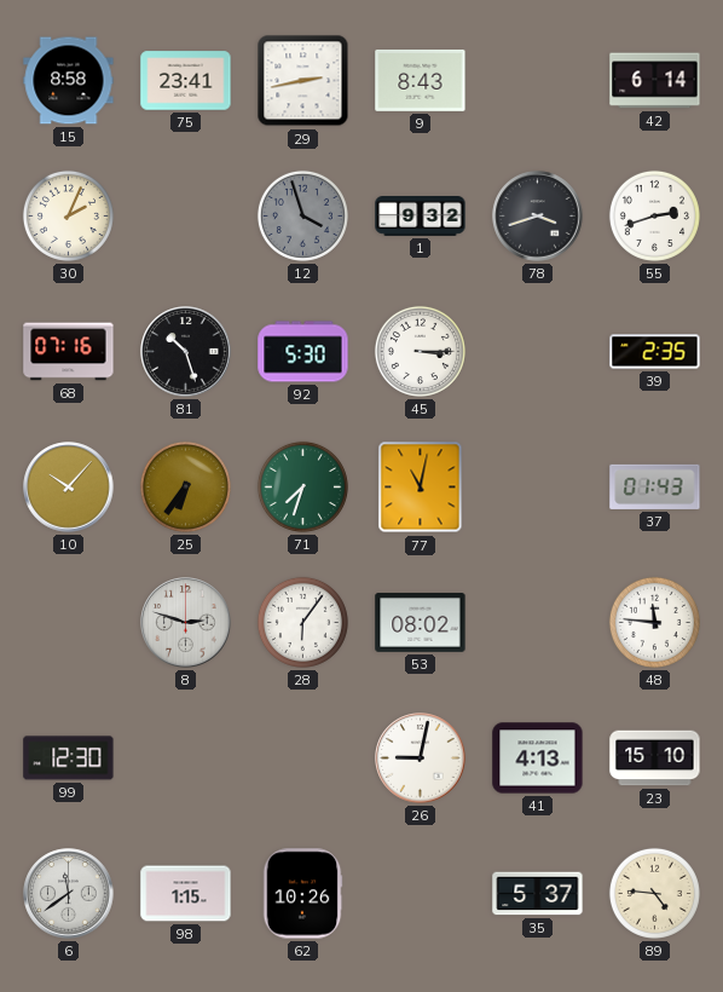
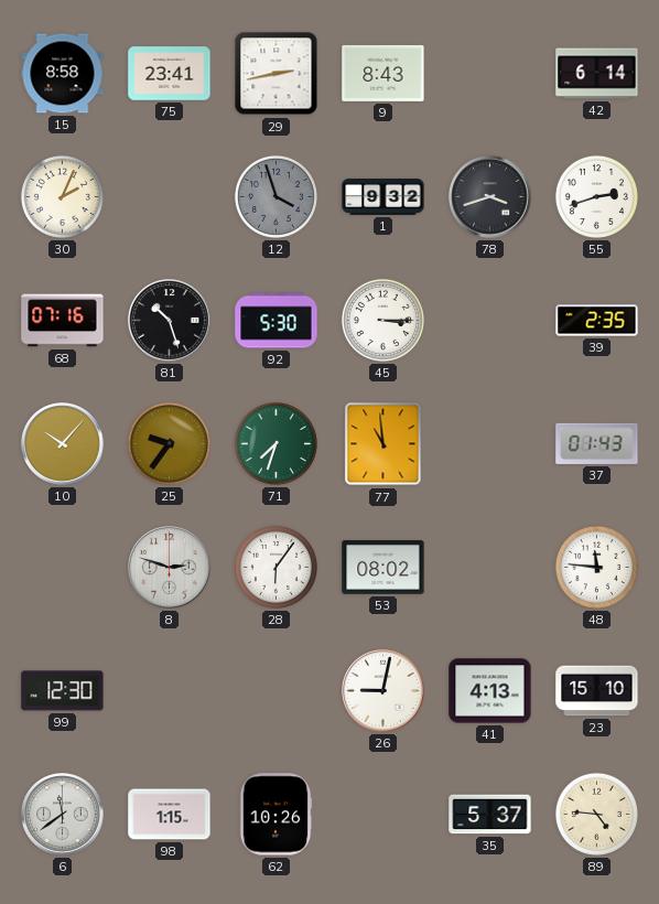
25: 6:36 -> 9:36 (169, 443)
77: 11:02 -> 10:59 (383, 444)
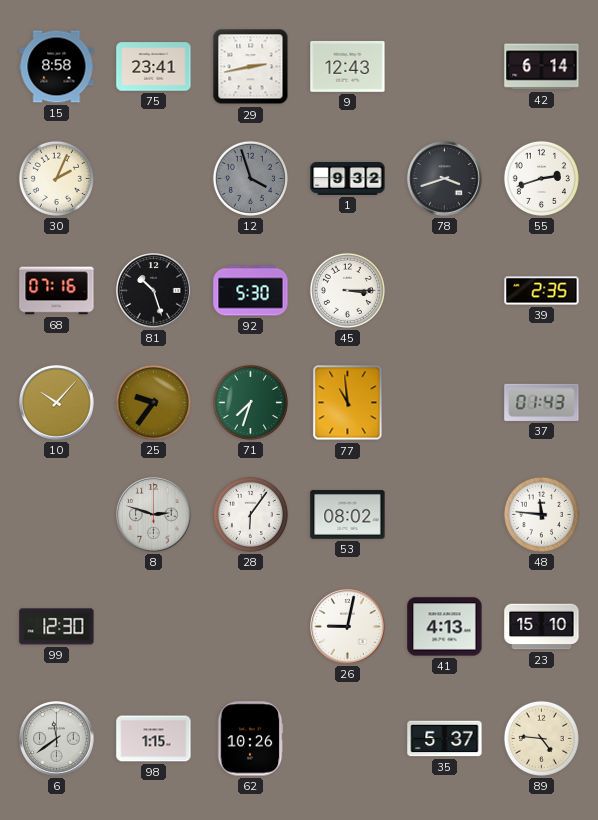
9: 8:43 -> 12:43 (348, 66)
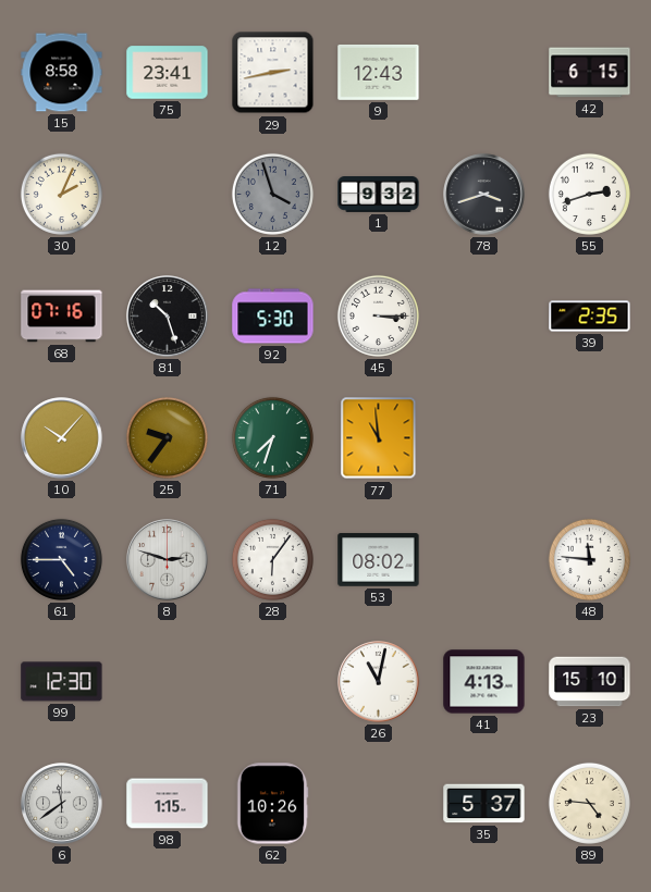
42: 6:14 -> 6:15 (590, 73)
37: 01:43 -> none (542, 402)
61: none -> 4:45 (61, 559)
26: 9:02 -> 11:02 (379, 682)
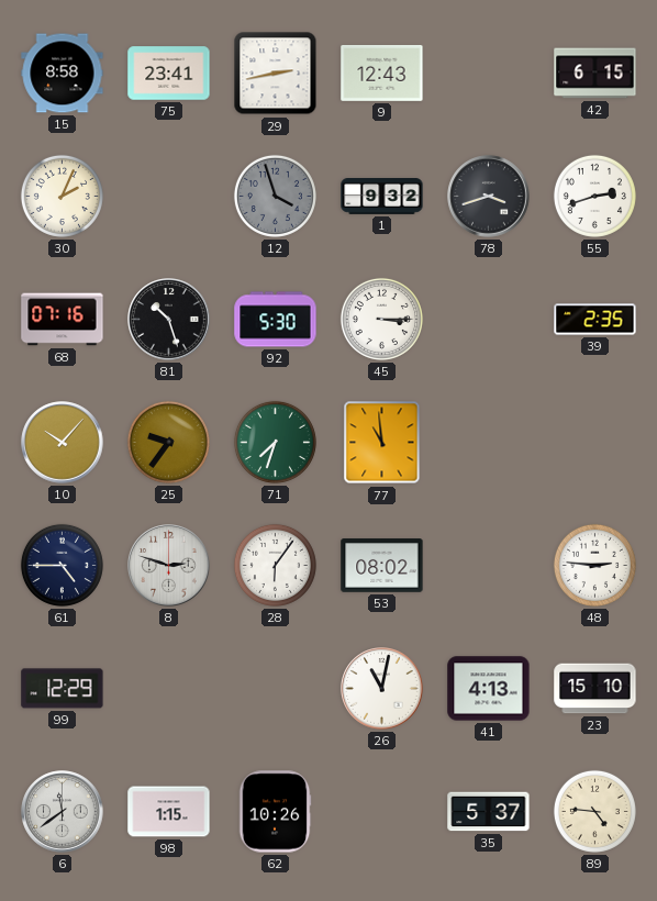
48: 11:46 -> 2:46 (594, 565)
99: 12:30 -> 12:29 (63, 689)
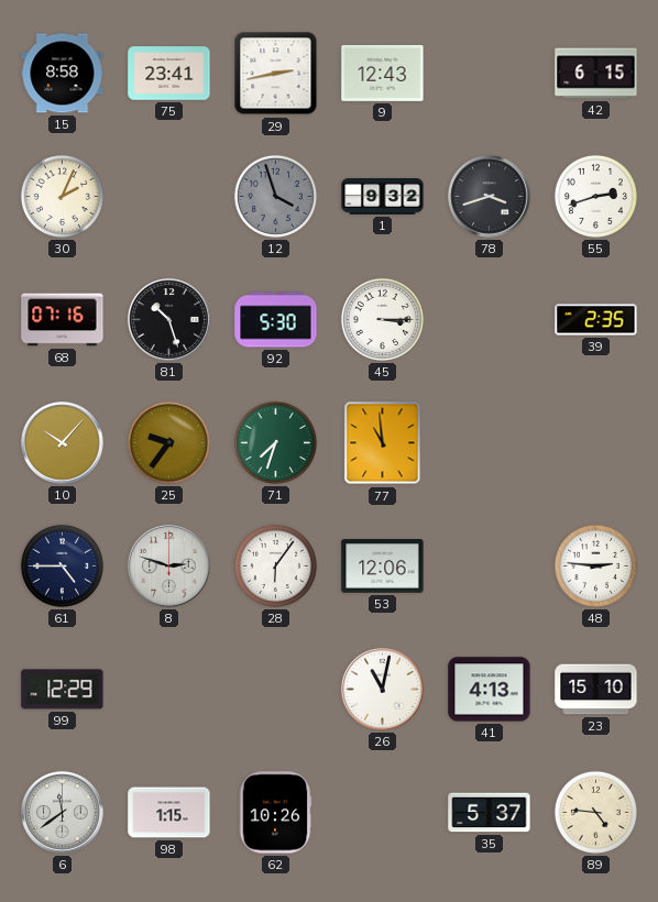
53: 08:02 -> 12:06 (383, 566)
